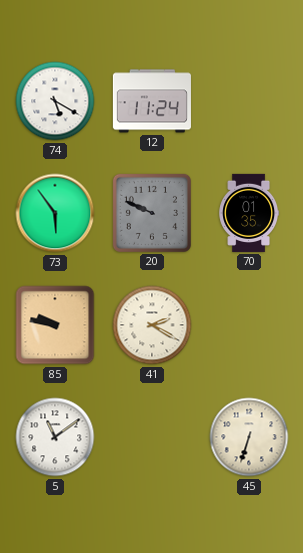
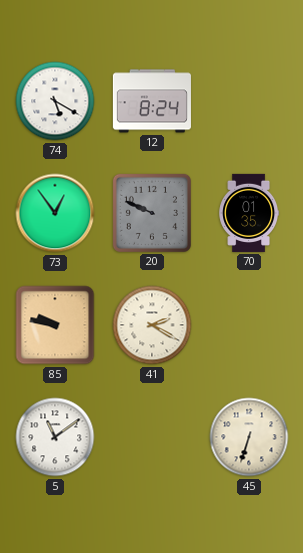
12: 11:24 -> 8:24 (152, 101)
73: 5:54 -> 12:54 (55, 213)
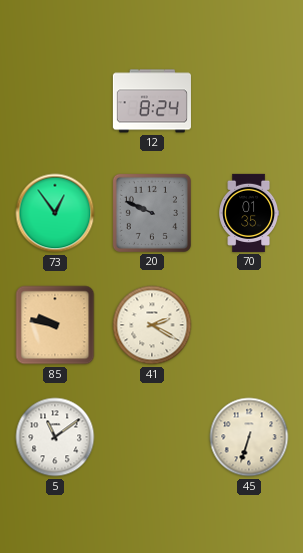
74: 5:20 -> none (55, 101)
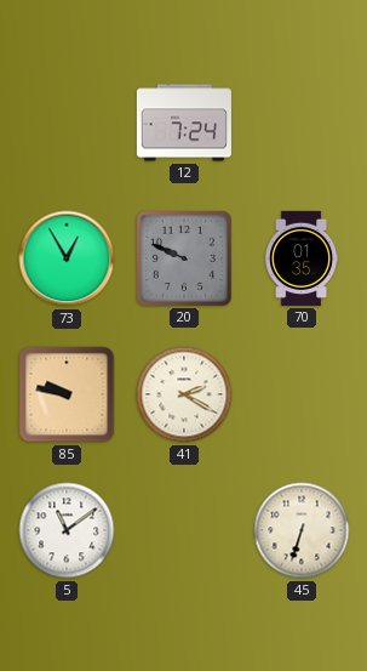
12: 8:24 -> 7:24 (184, 123)
73: 12:54 -> 12:55 (67, 258)
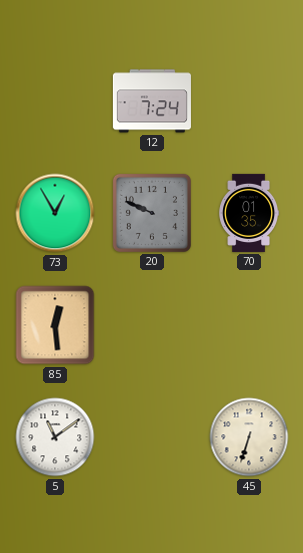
85: 9:47 -> 12:29 (55, 325)
41: 2:20 -> none (184, 394)
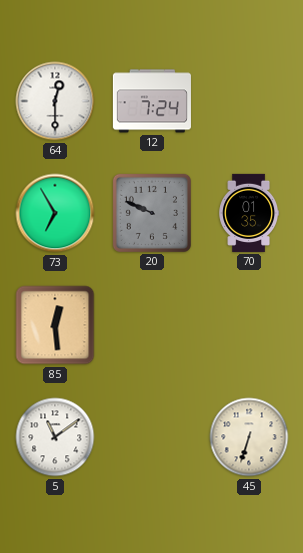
64: none -> 12:30 (55, 101)
73: 12:55 -> 6:55 (55, 213)
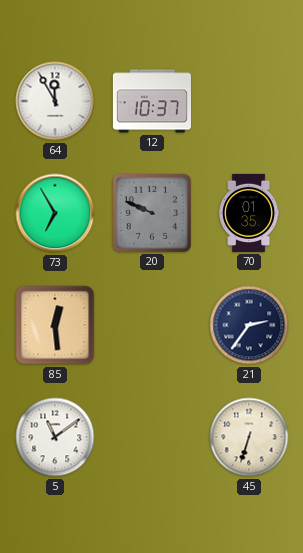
64: 12:30 -> 11:55 (55, 101)
12: 7:24 -> 10:37 (152, 101)
21: none -> 2:36 (249, 325)
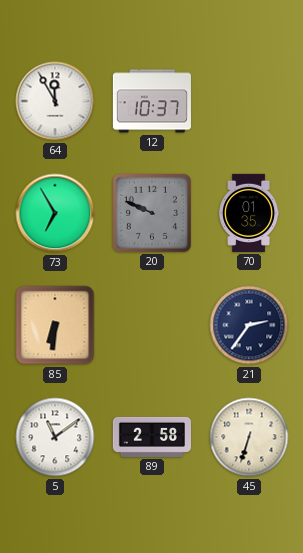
85: 12:29 -> 6:31 (55, 325)
89: none -> 2:58 (151, 437)
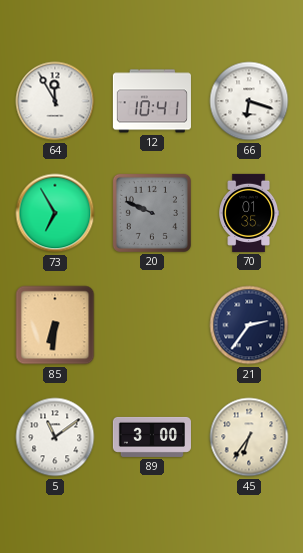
12: 10:37 -> 10:41 (152, 101)
66: none -> 6:18 (249, 101)
89: 2:58 -> 3:00 (151, 437)
45: 6:33 -> 6:36 (249, 437)
